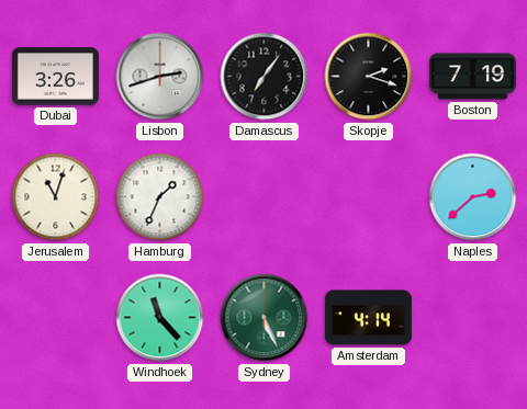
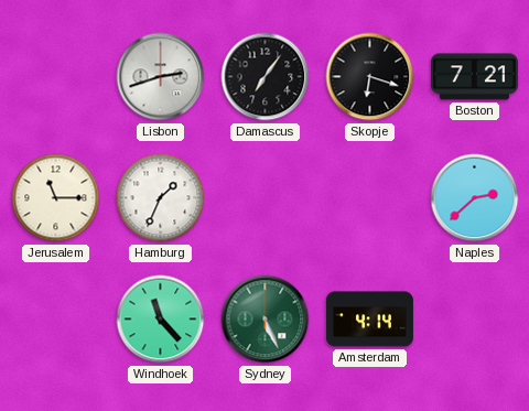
Dubai: 3:26 -> none (55, 77)
Skopje: 2:18 -> 6:18 (370, 77)
Boston: 7:19 -> 7:21 (474, 77)
Jerusalem: 11:03 -> 11:15 (56, 198)
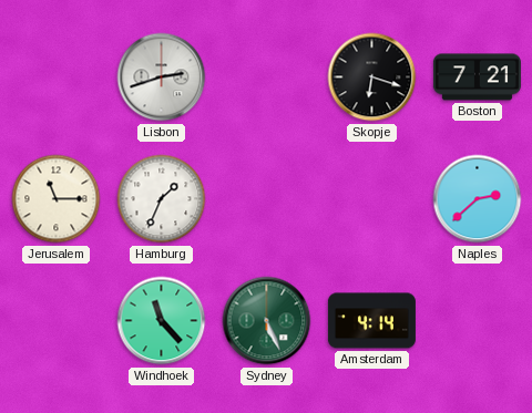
Damascus: 7:06 -> none (266, 77)
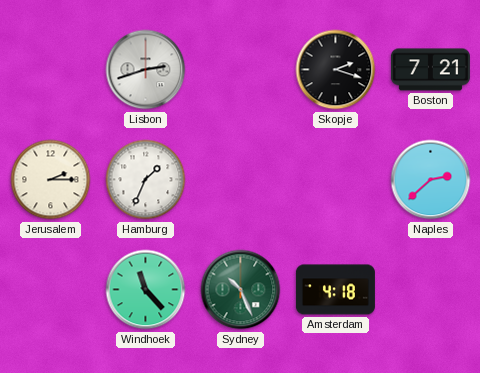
Skopje: 6:18 -> 2:18 (336, 70)
Jerusalem: 11:15 -> 2:15 (51, 180)
Sydney: 5:26 -> 10:26 (241, 290)
Amsterdam: 4:14 -> 4:18 (335, 290)
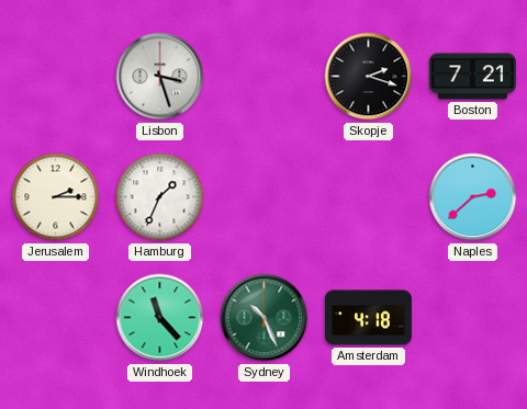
Lisbon: 2:42 -> 3:27 (160, 77)
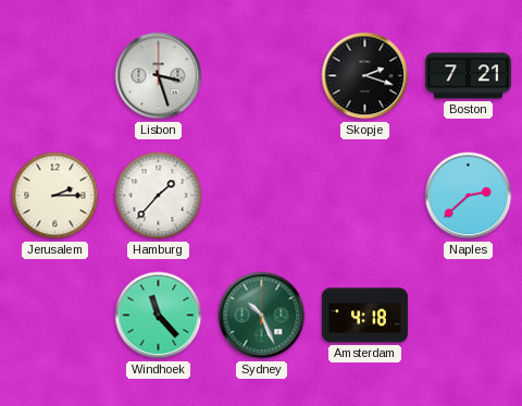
Hamburg: 1:34 -> 1:37 (159, 196)
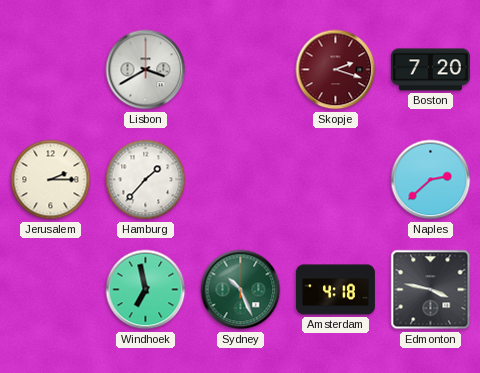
Lisbon: 3:27 -> 3:40 (146, 70)
Skopje dial: black -> burgundy (336, 70)
Boston: 7:21 -> 7:20 (430, 70)
Windhoek: 11:23 -> 6:58 (146, 290)
Edmonton: none -> 3:47 (431, 290)
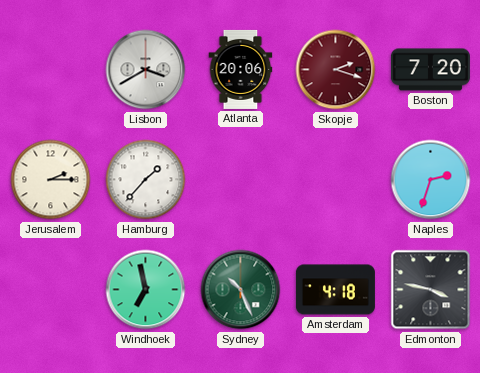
Atlanta: none -> 20:06 (241, 69)
Naples: 2:38 -> 2:33 (431, 180)
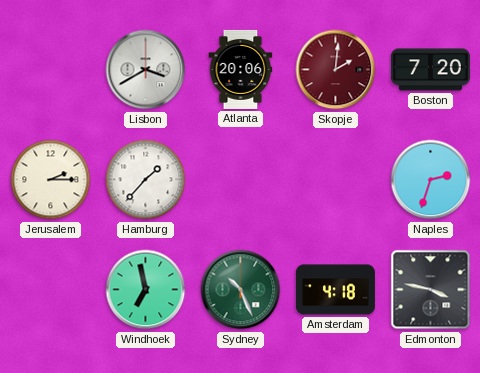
Skopje: 2:18 -> 2:01 (336, 70)
